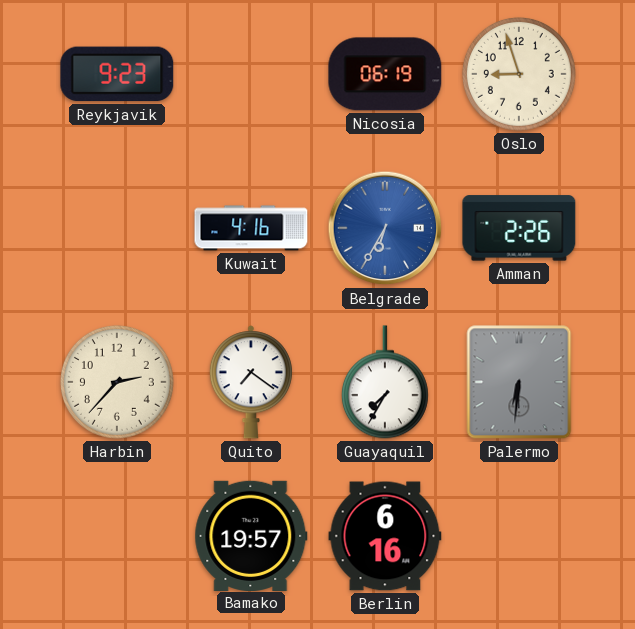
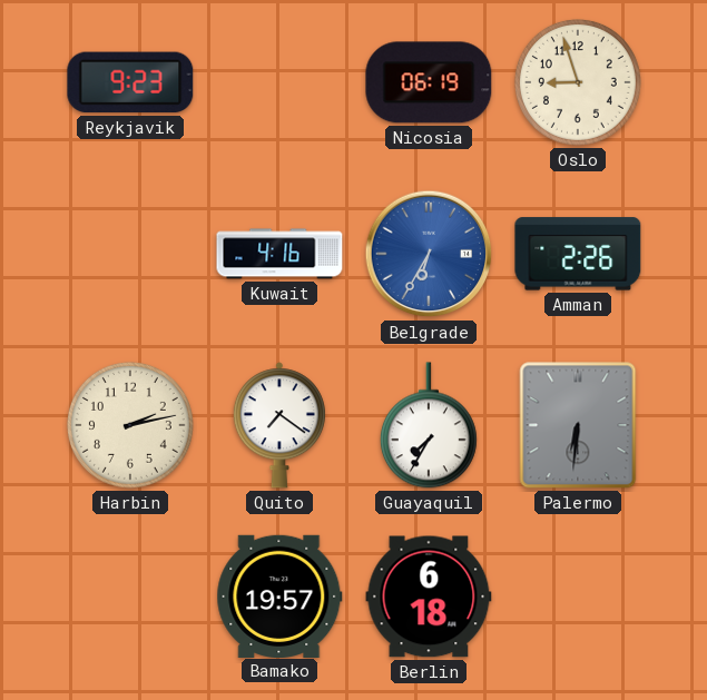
Harbin: 2:37 -> 2:13 (130, 425)
Berlin: 6:16 -> 6:18 (429, 597)
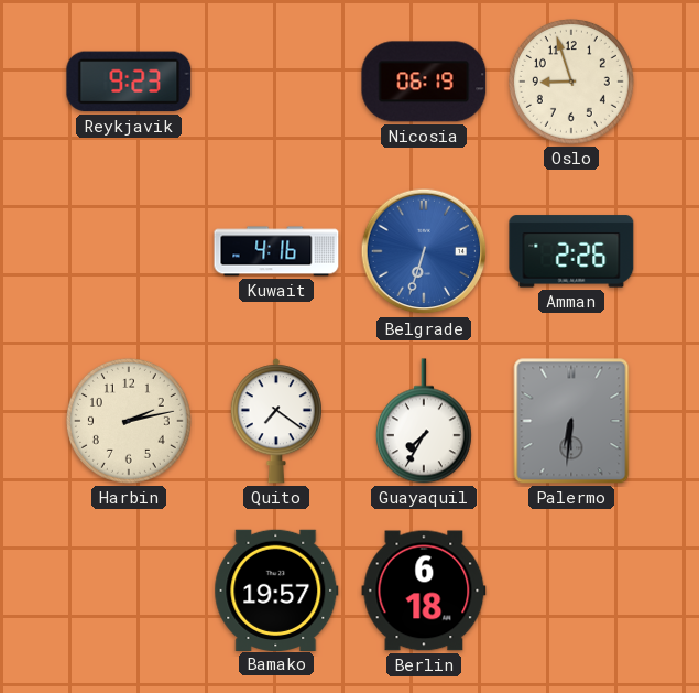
Belgrade: 6:35 -> 6:33 (424, 251)
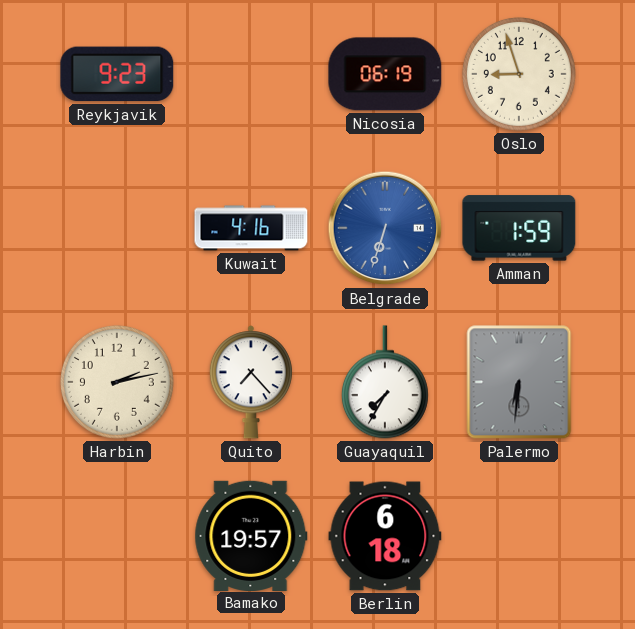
Amman: 2:26 -> 1:59 (519, 228)
Quito: 7:21 -> 7:23 (251, 382)
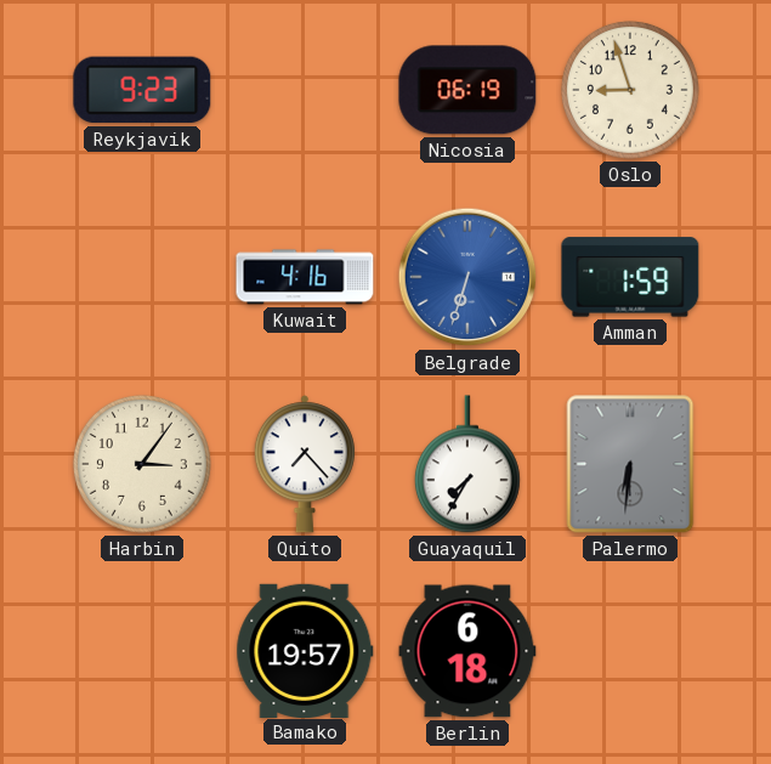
Harbin: 2:13 -> 3:06 (142, 464)
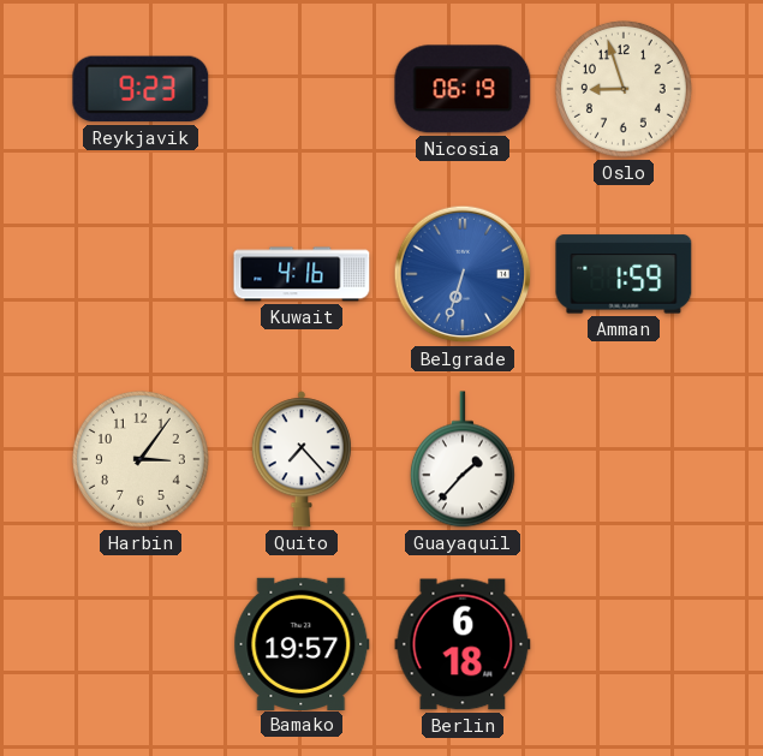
Guayaquil: 7:35 -> 1:37 (463, 459)
Palermo: 6:31 -> none (630, 464)
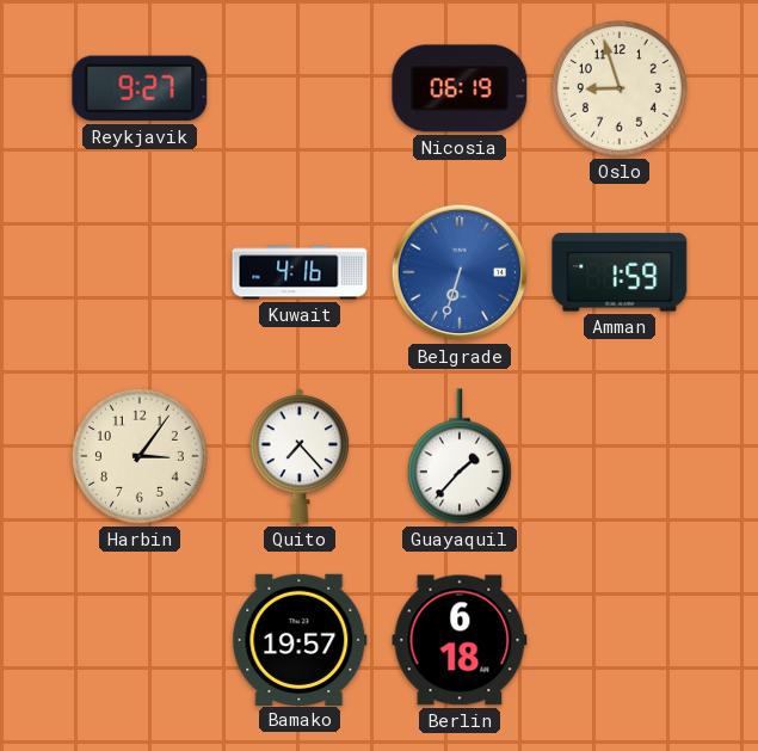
Reykjavik: 9:23 -> 9:27 (140, 88)
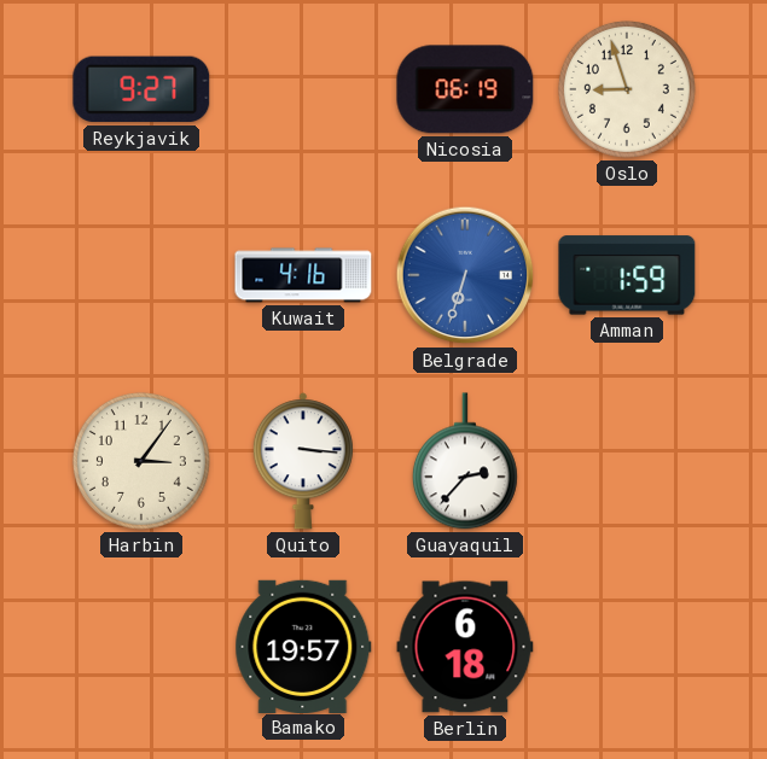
Quito: 7:23 -> 3:16 (303, 461)
Guayaquil: 1:37 -> 2:37 (465, 461)
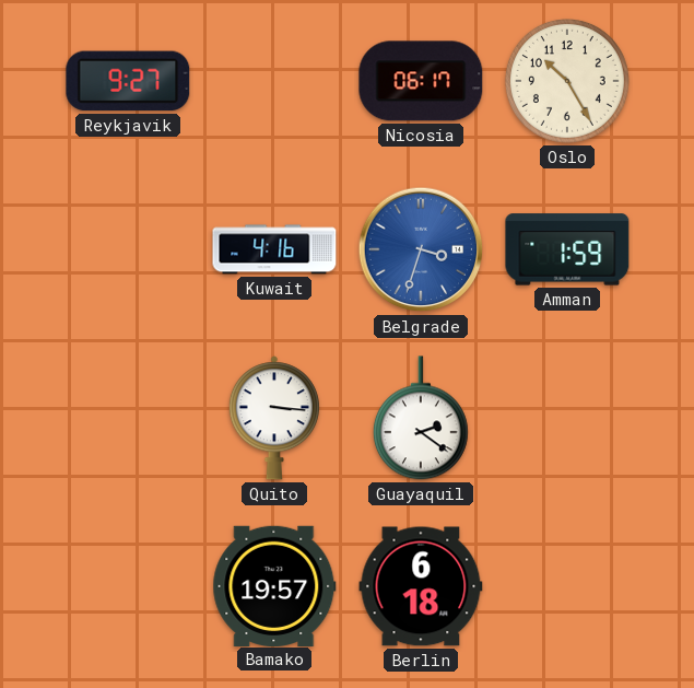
Nicosia: 06:19 -> 06:17 (421, 81)
Oslo: 8:57 -> 10:25 (567, 81)
Belgrade: 6:33 -> 3:33 (421, 249)
Harbin: 3:06 -> none (141, 461)
Guayaquil: 2:37 -> 2:21 (421, 418)
